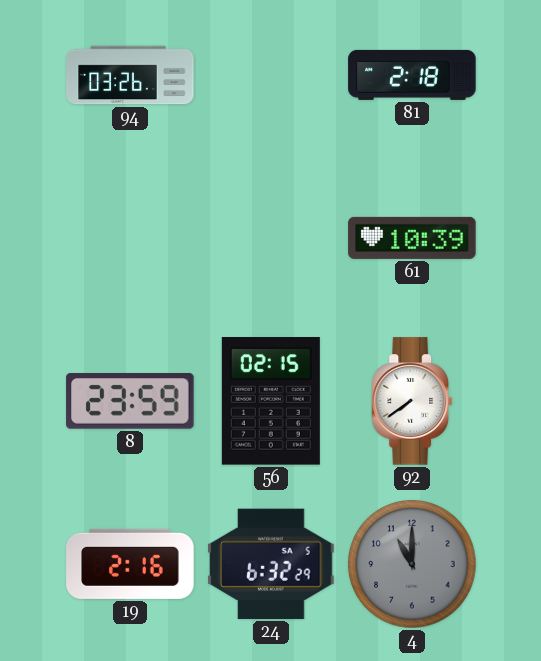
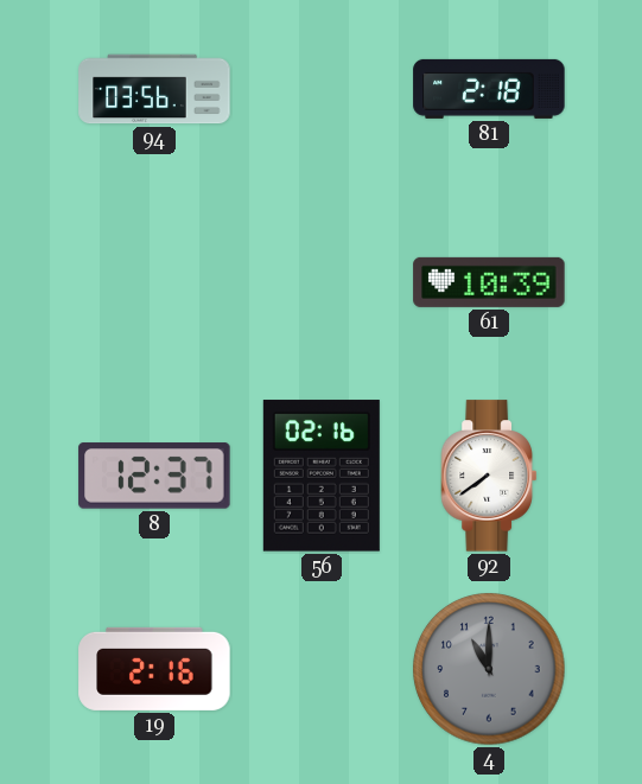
94: 03:26 -> 03:56 (154, 89)
8: 23:59 -> 12:37 (154, 476)
56: 02:15 -> 02:16 (322, 476)
24: 6:32 -> none (271, 564)
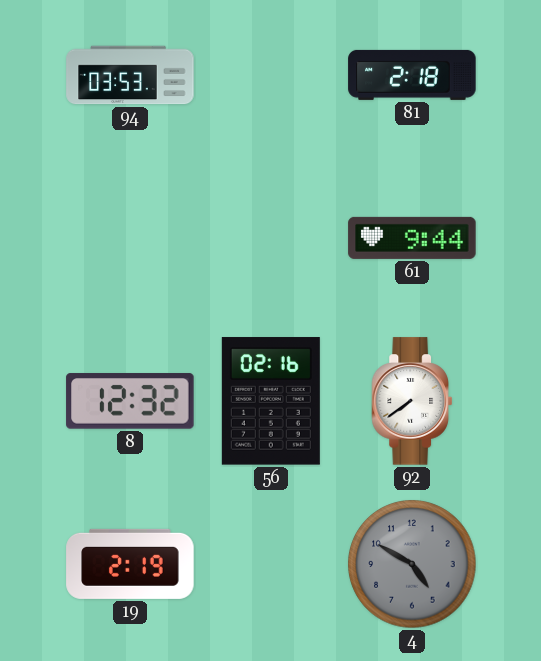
94: 03:56 -> 03:53 (130, 75)
61: 10:39 -> 9:44 (412, 238)
8: 12:37 -> 12:32 (130, 401)
19: 2:16 -> 2:19 (130, 564)
4: 11:00 -> 4:50 (412, 564)
